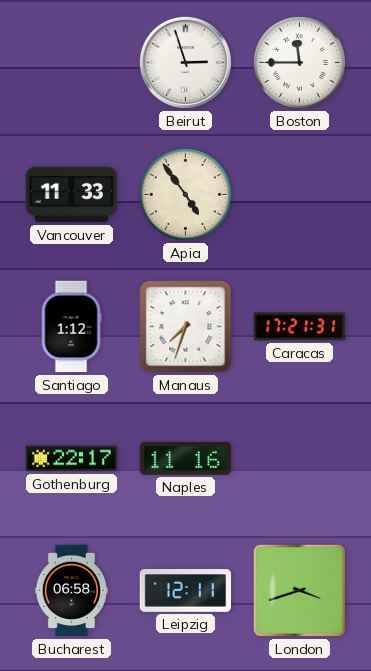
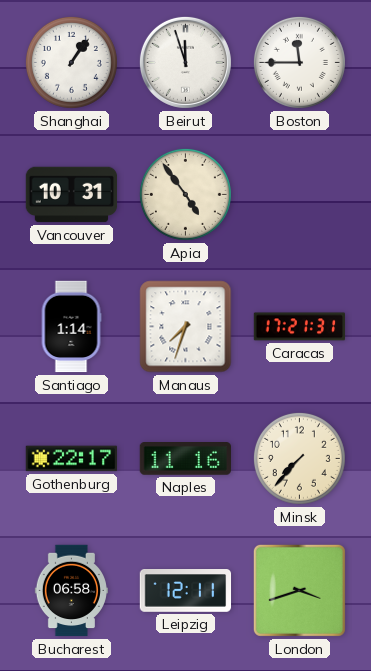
Shanghai: none -> 1:06 (71, 62)
Beirut: 2:57 -> 11:57 (185, 62)
Vancouver: 11:33 -> 10:31 (72, 195)
Santiago: 1:12 -> 1:14 (71, 327)
Minsk: none -> 7:37 (299, 458)
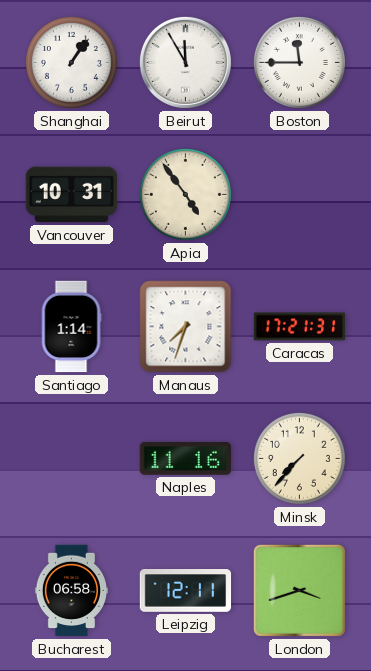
Beirut: 11:57 -> 11:55 (185, 62)
Gothenburg: 22:17 -> none (72, 459)
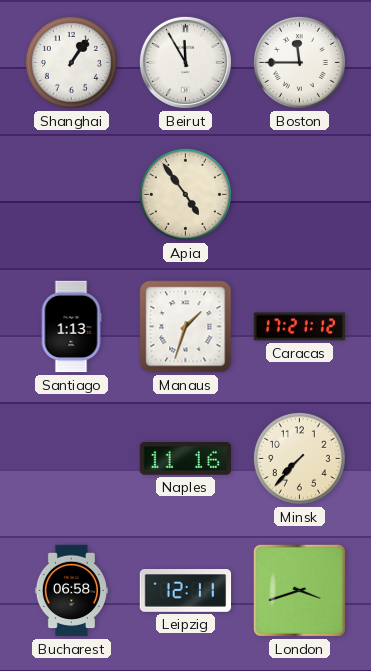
Vancouver: 10:31 -> none (72, 195)
Santiago: 1:14 -> 1:13 (71, 327)
Manaus: 7:33 -> 1:33 (186, 327)
Caracas: 17:21:31 -> 17:21:12 (300, 327)
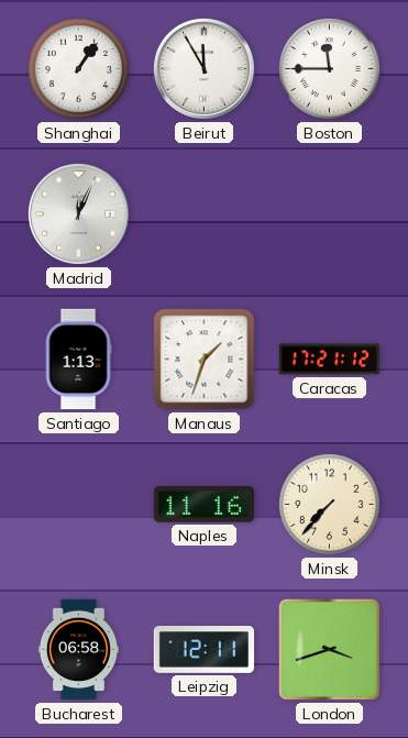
Madrid: none -> 12:04 (78, 213)
Apia: 4:54 -> none (185, 194)
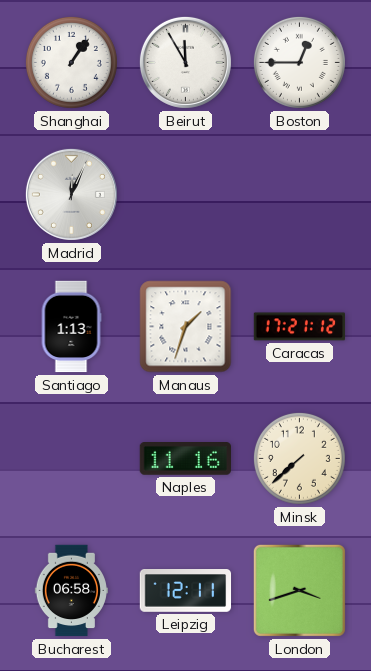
Boston: 11:45 -> 12:45 (299, 62)
Minsk: 7:37 -> 7:38 (299, 458)
